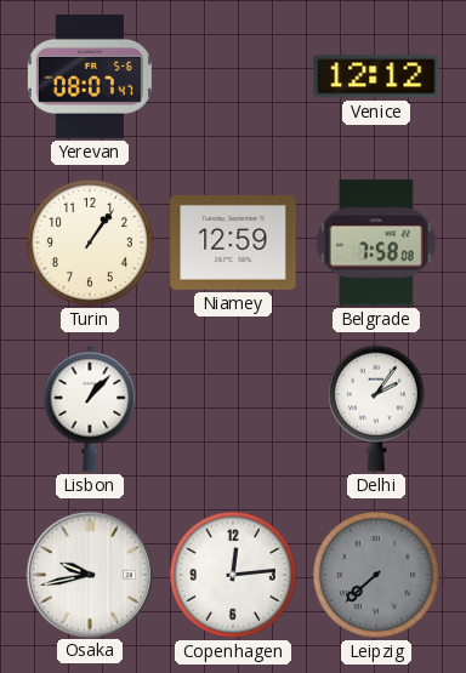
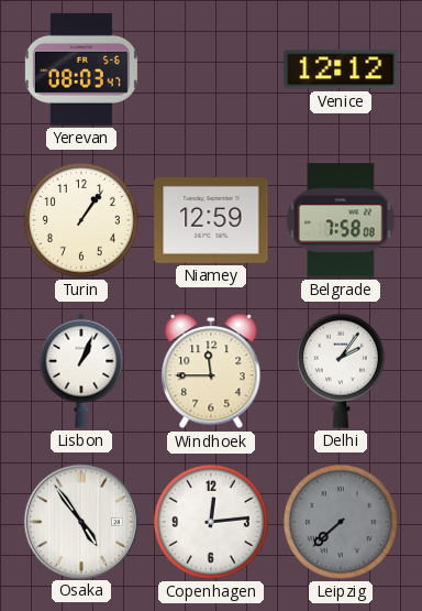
Yerevan: 08:07 -> 08:03 (81, 69)
Lisbon: 1:07 -> 1:04 (81, 371)
Windhoek: none -> 11:45 (211, 372)
Osaka: 9:43 -> 4:54 (80, 521)
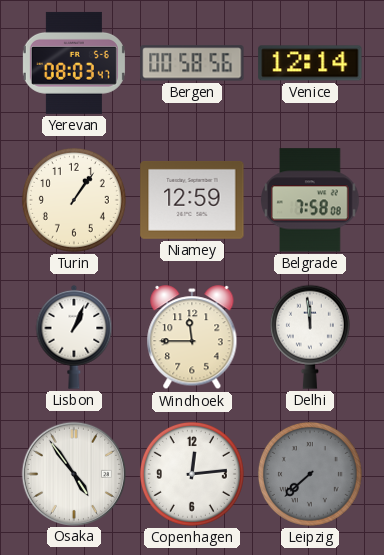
Bergen: none -> 00:58 (192, 63)
Venice: 12:12 -> 12:14 (310, 63)
Delhi: 2:06 -> 11:59 (310, 337)
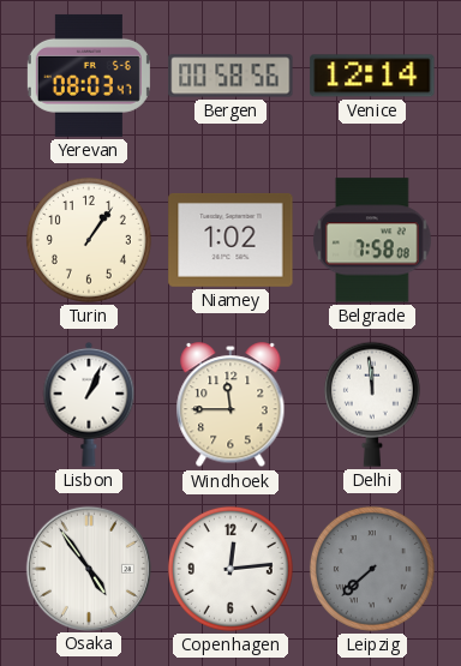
Niamey: 12:59 -> 1:02 (230, 240)
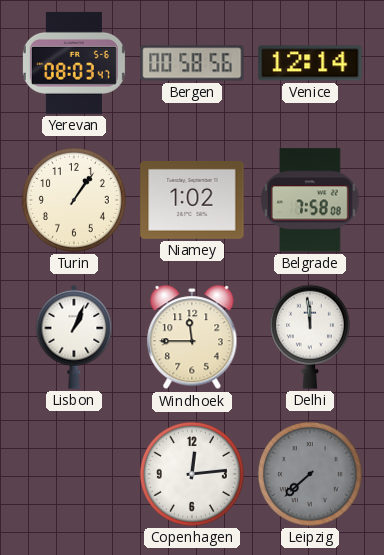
Osaka: 4:54 -> none (88, 568)
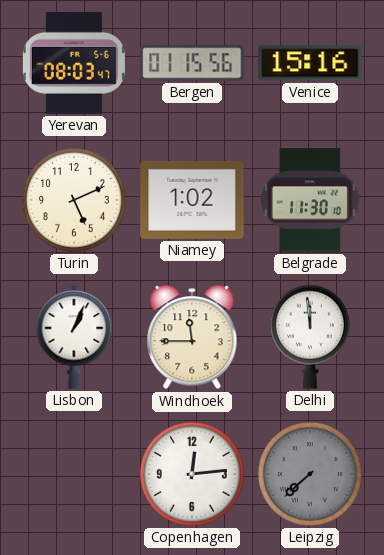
Bergen: 00:58 -> 01:15 (192, 63)
Venice: 12:14 -> 15:16 (310, 63)
Turin: 1:06 -> 5:11 (74, 200)
Belgrade: 7:58 -> 11:30 (310, 200)
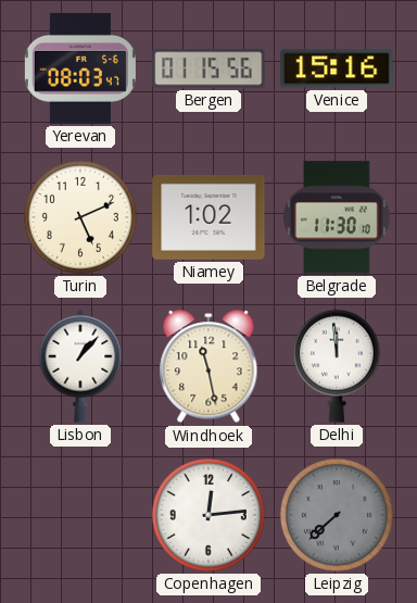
Lisbon: 1:04 -> 1:07 (80, 366)
Windhoek: 11:45 -> 11:28 (208, 367)
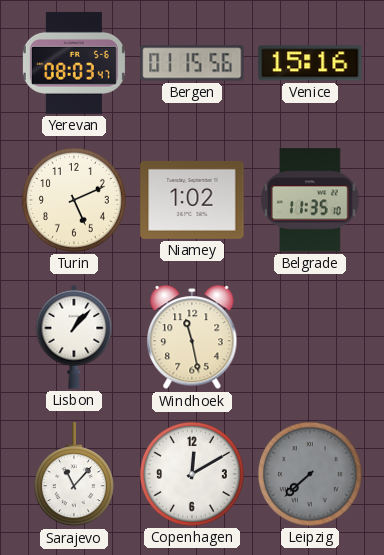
Belgrade: 11:30 -> 11:35 (310, 200)
Delhi: 11:59 -> none (337, 366)
Sarajevo: none -> 11:07 (74, 475)
Copenhagen: 12:14 -> 12:10 (192, 474)
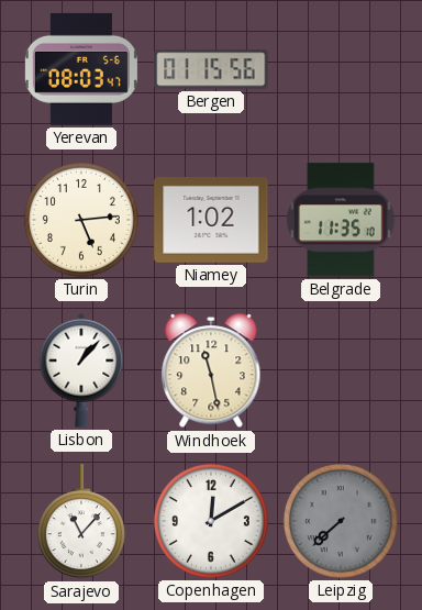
Venice: 15:16 -> none (310, 63)
Turin: 5:11 -> 5:14 (81, 220)
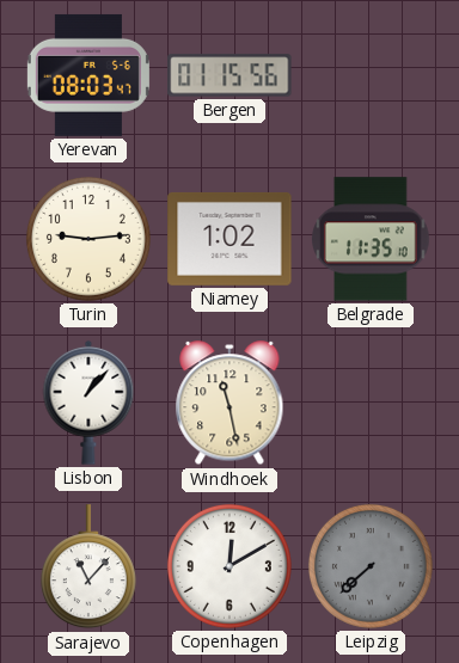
Turin: 5:14 -> 9:14 (88, 239)
